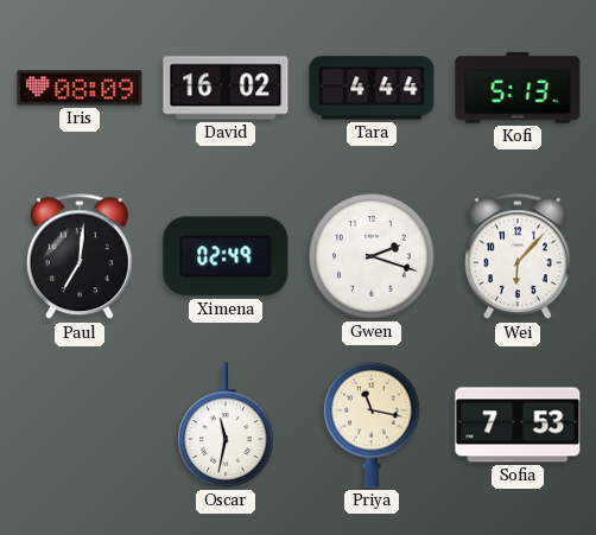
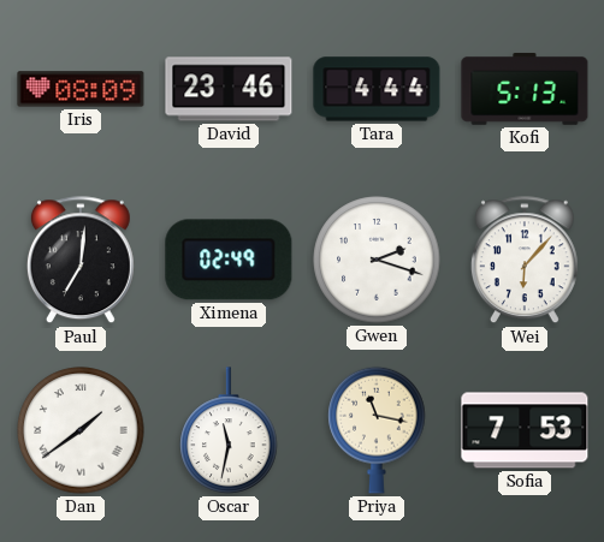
David: 16:02 -> 23:46 (229, 89)
Dan: none -> 1:39 (81, 430)
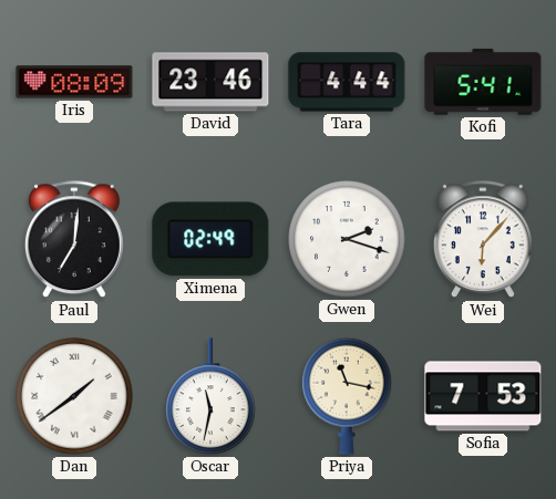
Kofi: 5:13 -> 5:41 (483, 82)
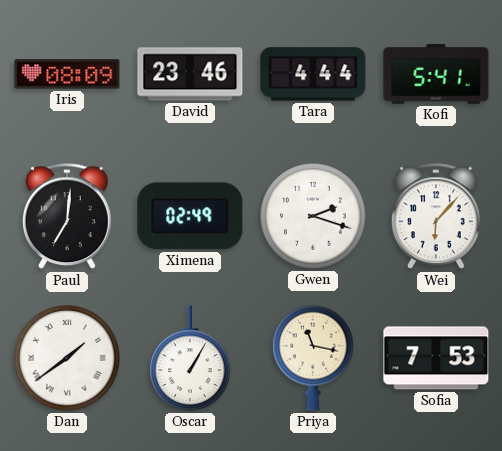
Oscar: 11:32 -> 1:05 (190, 358)
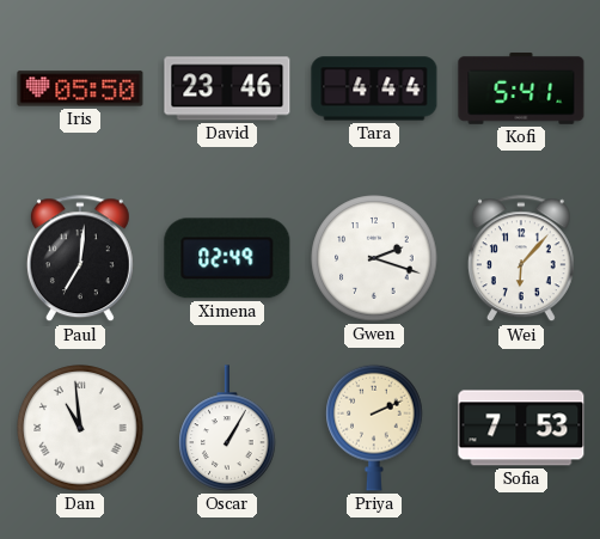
Iris: 08:09 -> 05:50 (80, 88)
Dan: 1:39 -> 10:59 (80, 428)
Priya: 11:17 -> 2:11 (374, 428)
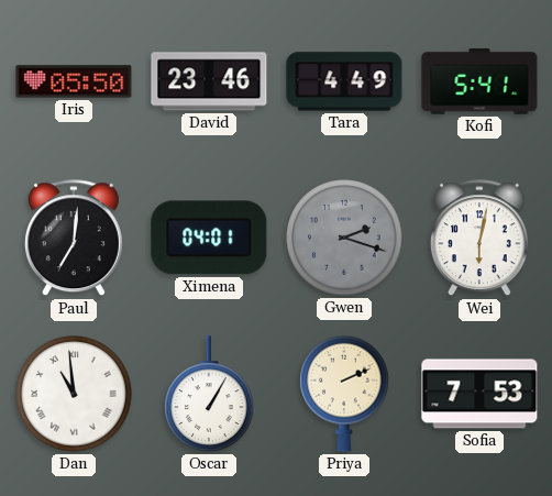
Tara: 4:44 -> 4:49 (344, 81)
Ximena: 02:49 -> 04:01 (209, 238)
Gwen dial: white -> grey (344, 238)
Wei: 6:07 -> 6:02 (479, 239)
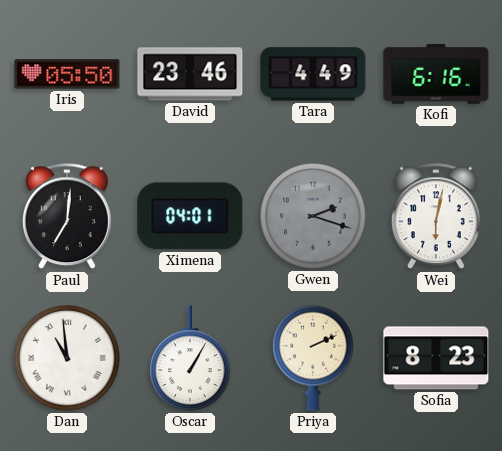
Kofi: 5:41 -> 6:16 (436, 74)
Sofia: 7:53 -> 8:23 (436, 358)
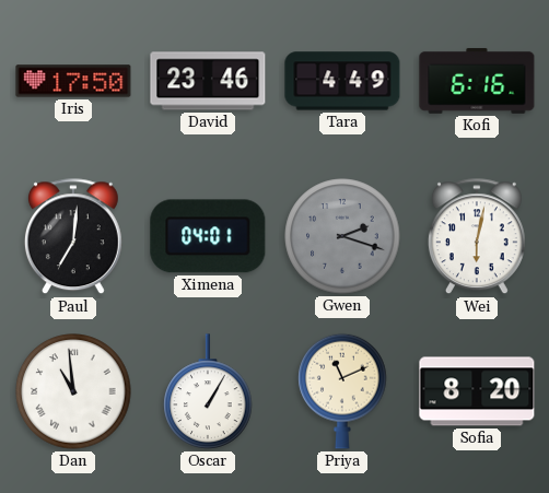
Iris: 05:50 -> 17:50 (73, 81)
Priya: 2:11 -> 11:11 (342, 391)
Sofia: 8:23 -> 8:20 (477, 391)
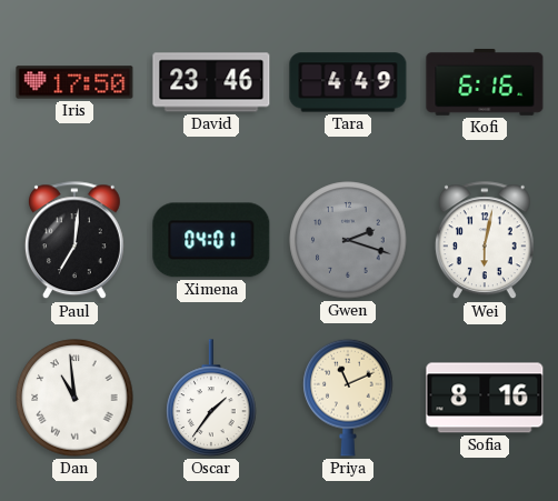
Oscar: 1:05 -> 1:36 (211, 398)
Sofia: 8:20 -> 8:16 (485, 398)
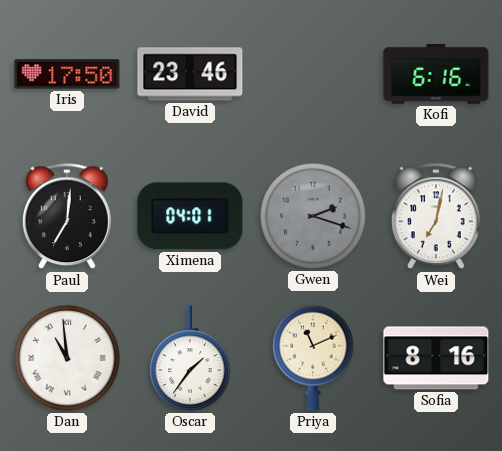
Tara: 4:49 -> none (348, 82)
Wei: 6:02 -> 7:02 (436, 217)
